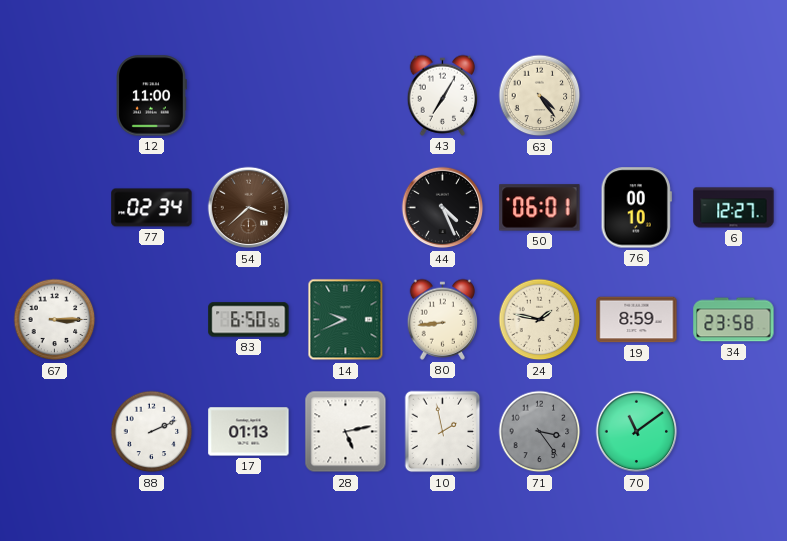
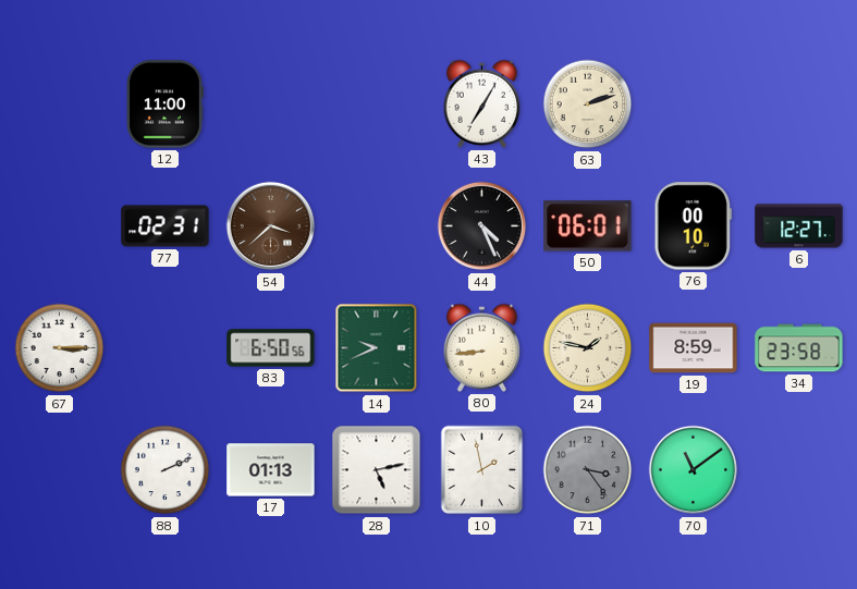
63: 4:24 -> 2:12 (588, 105)
77: 02:34 -> 02:31 (166, 226)
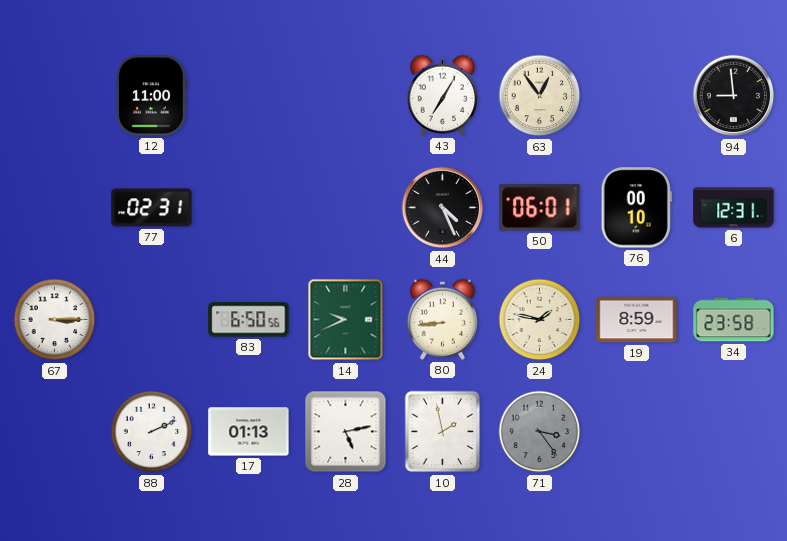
63: 2:12 -> 12:54 (540, 96)
94: none -> 8:59 (734, 96)
54: 3:38 -> none (271, 226)
6: 12:27 -> 12:31 (734, 208)
70: 11:09 -> none (694, 470)
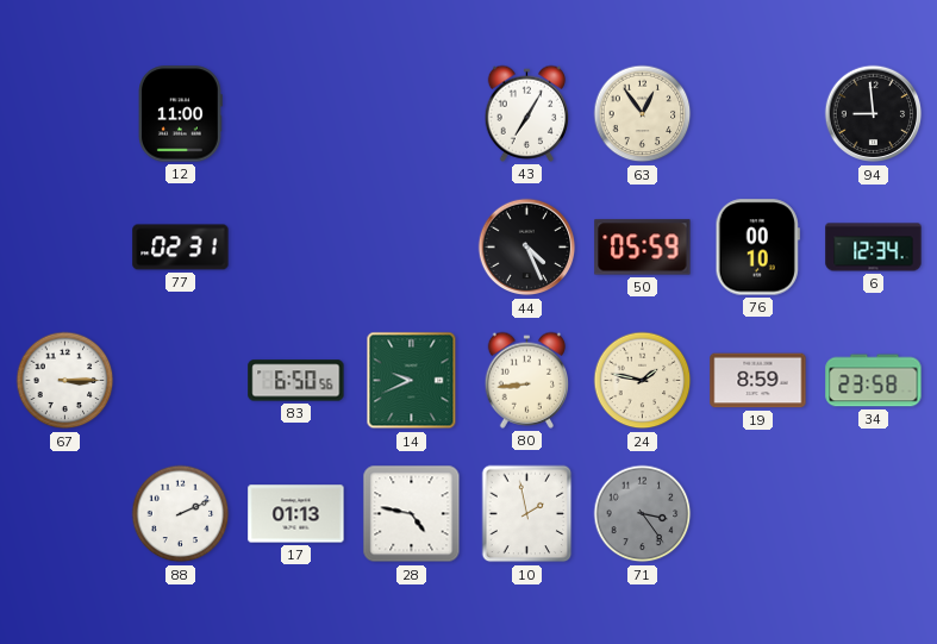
50: 06:01 -> 05:59 (643, 248)
6: 12:31 -> 12:34 (874, 248)
28: 5:13 -> 4:47 (412, 514)
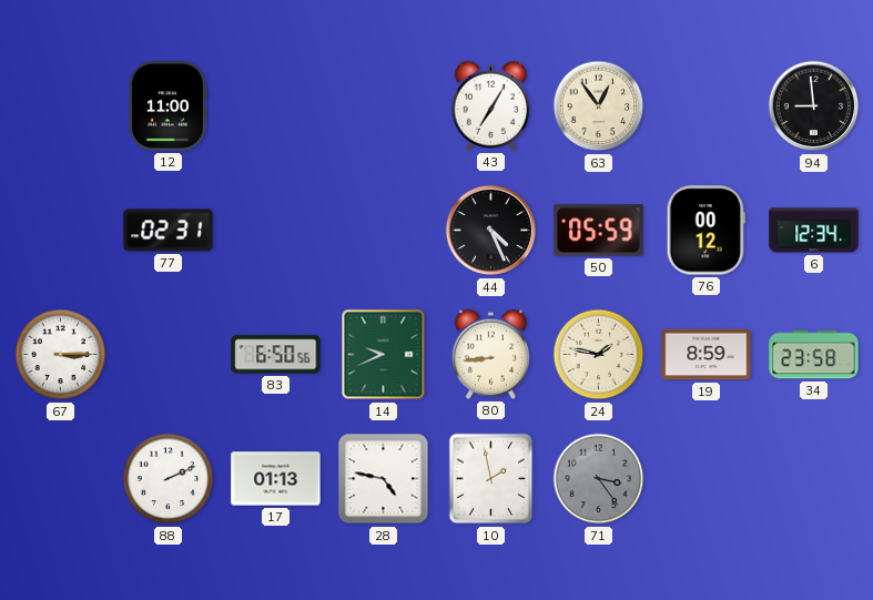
76: 00:10 -> 00:12 (705, 231)
